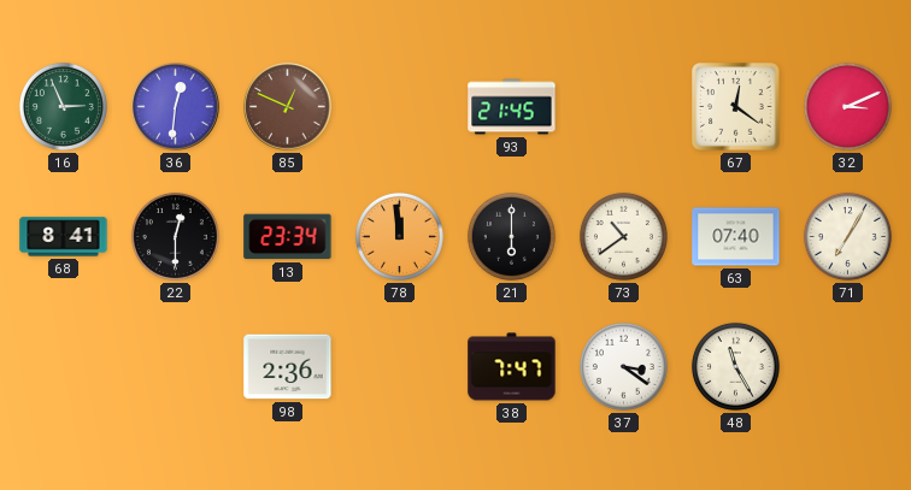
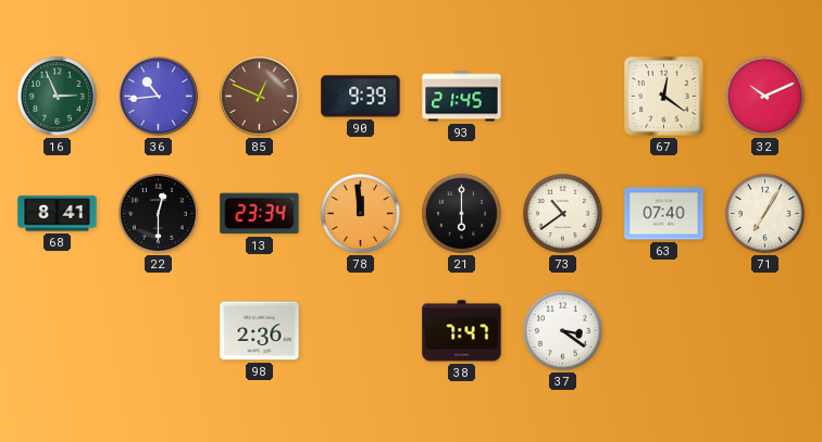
36: 12:31 -> 10:44 (159, 97)
90: none -> 9:39 (361, 97)
32: 3:11 -> 10:11 (764, 96)
48: 11:25 -> none (735, 366)
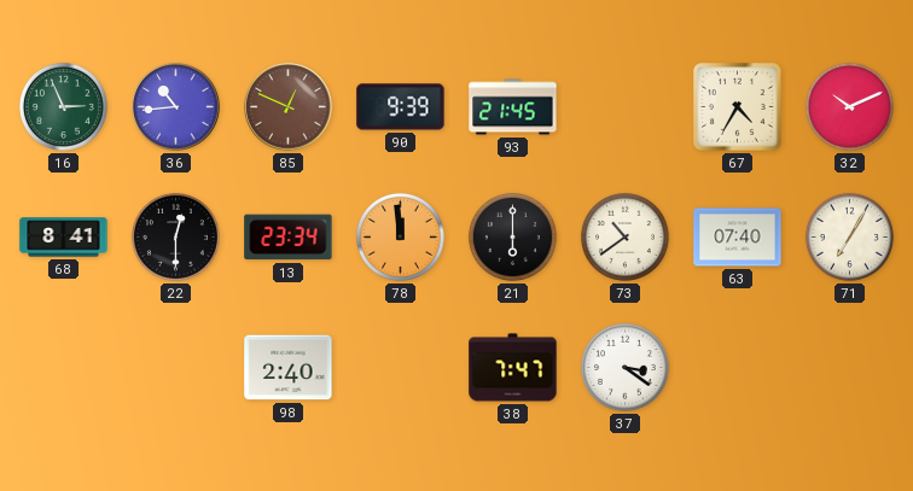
67: 12:21 -> 4:35 (738, 107)
98: 2:36 -> 2:40 (289, 368)
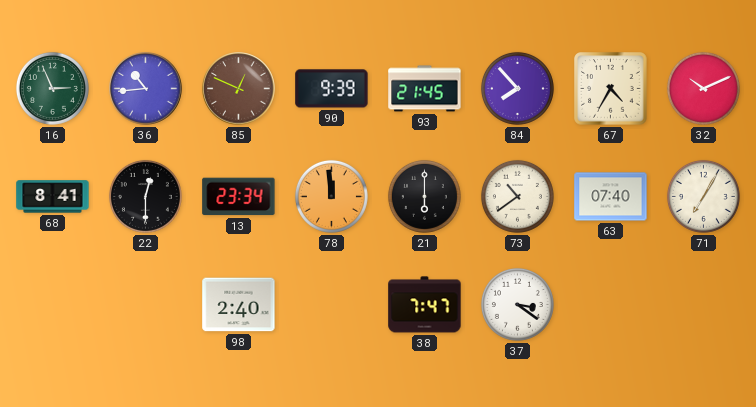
84: none -> 7:53 (517, 88)
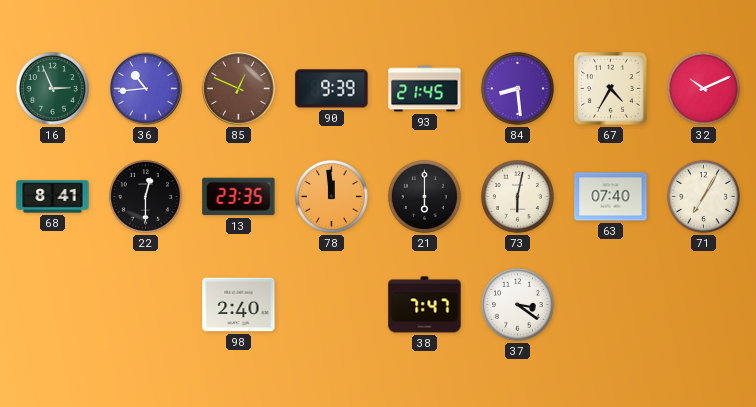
84: 7:53 -> 8:29 (517, 88)
13: 23:34 -> 23:35 (239, 197)
73: 10:39 -> 6:02 (517, 196)
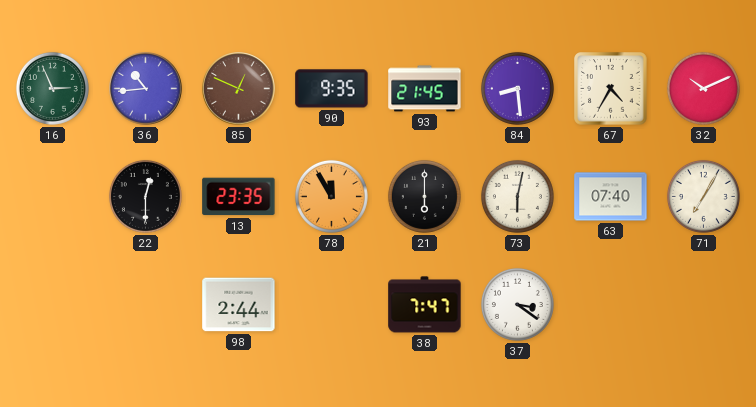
90: 9:39 -> 9:35 (332, 89)
68: 8:41 -> none (53, 197)
78: 11:59 -> 11:55 (331, 196)
98: 2:40 -> 2:44 (239, 305)
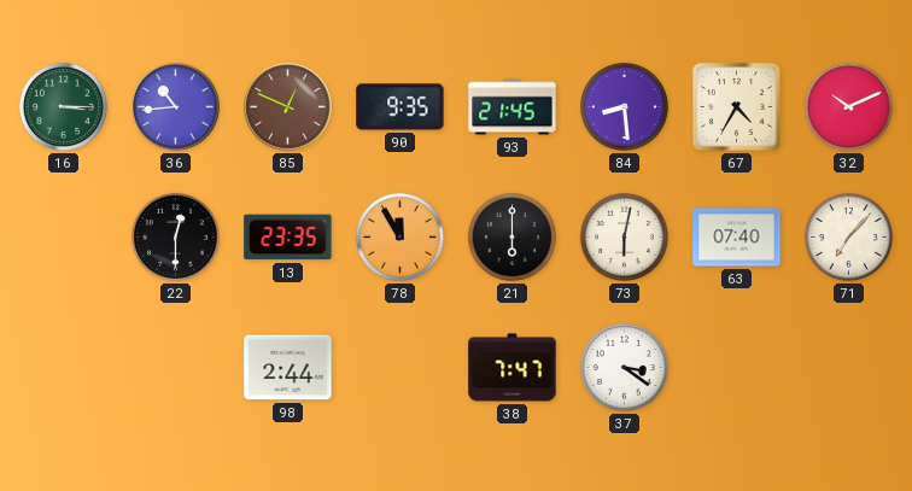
16: 2:56 -> 3:15 (63, 106)
71: 7:05 -> 7:07 (848, 236)
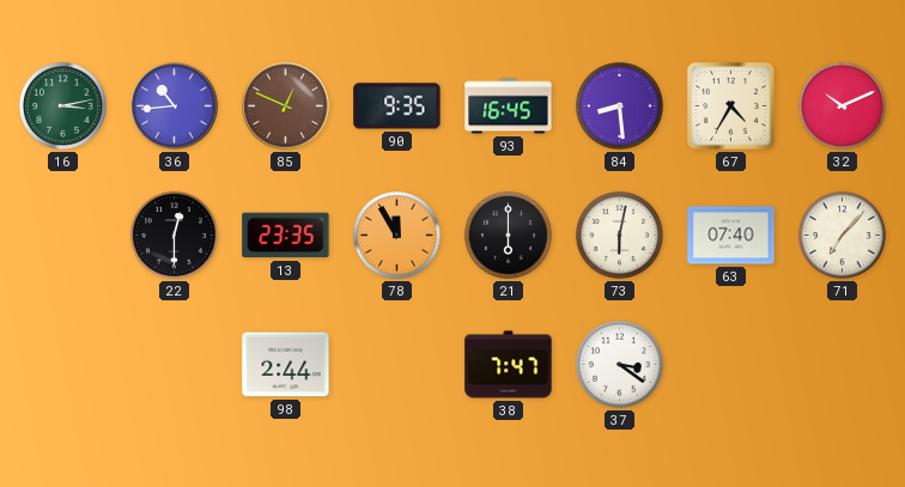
16: 3:15 -> 3:13 (62, 105)
93: 21:45 -> 16:45 (509, 106)
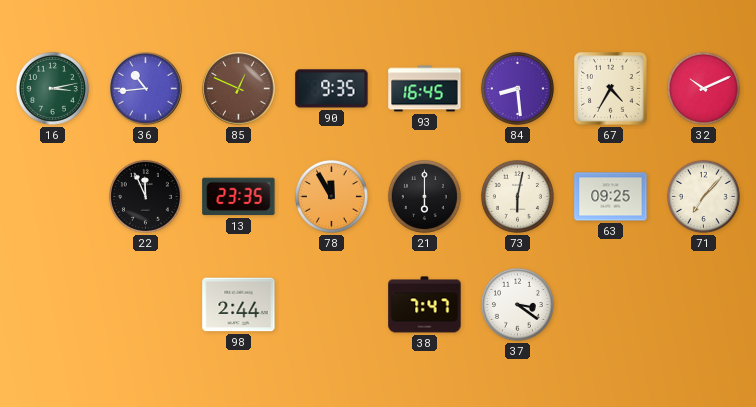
22: 12:30 -> 11:56 (145, 196)
63: 07:40 -> 09:25 (611, 197)
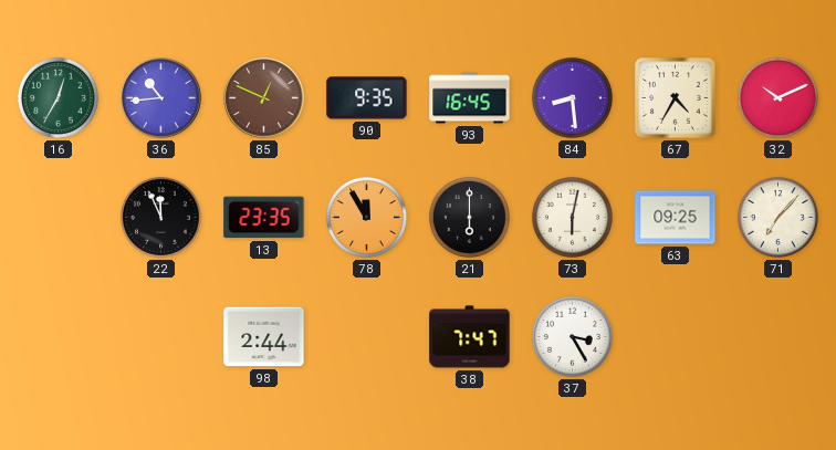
16: 3:13 -> 12:35 (58, 97)
37: 3:21 -> 3:25 (572, 336)
